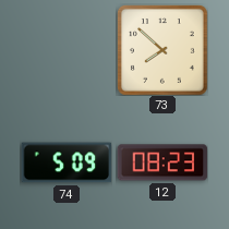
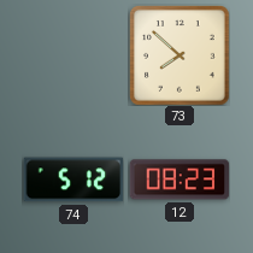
74: 5:09 -> 5:12 (73, 180)
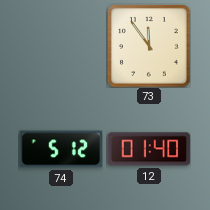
73: 7:52 -> 11:54 (149, 46)
12: 08:23 -> 01:40 (149, 149)
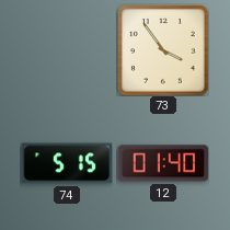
73: 11:54 -> 3:54 (163, 50)
74: 5:12 -> 5:15 (67, 163)
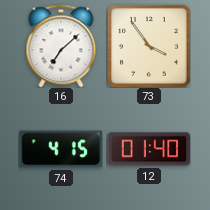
16: none -> 7:08 (61, 46)
74: 5:15 -> 4:15 (61, 149)
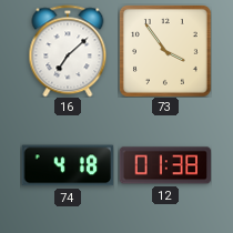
74: 4:15 -> 4:18 (68, 165)
12: 01:40 -> 01:38 (165, 165)
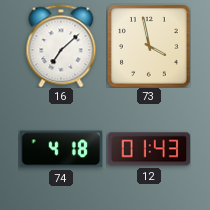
73: 3:54 -> 3:58 (149, 46)
12: 01:38 -> 01:43 (149, 149)
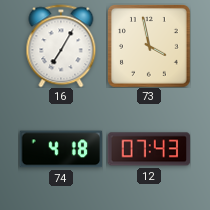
16: 7:08 -> 7:05 (61, 46)
12: 01:43 -> 07:43 (149, 149)
